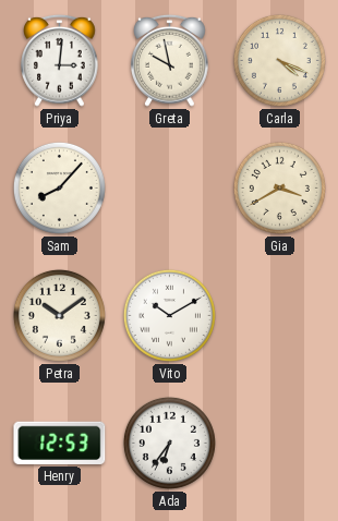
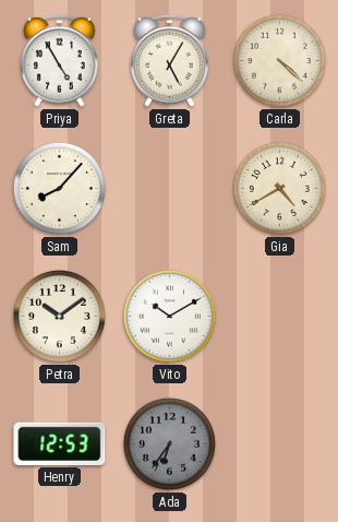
Priya: 3:01 -> 4:55 (60, 60)
Greta: 9:58 -> 5:05 (170, 60)
Carla: 4:19 -> 4:22 (279, 60)
Gia: 3:40 -> 4:40 (279, 188)
Ada dial: white -> grey (169, 443)
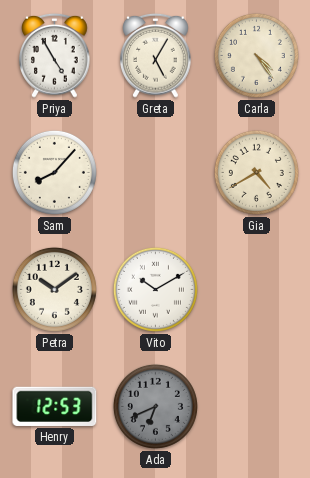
Carla: 4:22 -> 4:24 (256, 55)
Ada: 6:36 -> 6:41 (155, 406)
